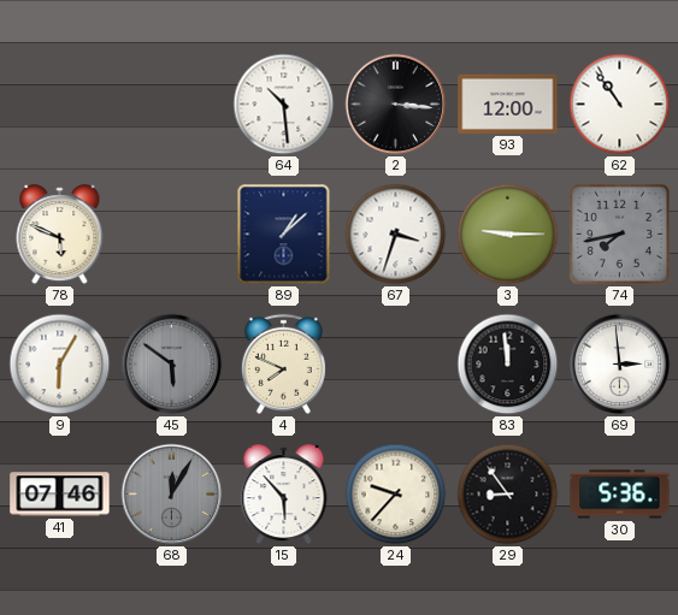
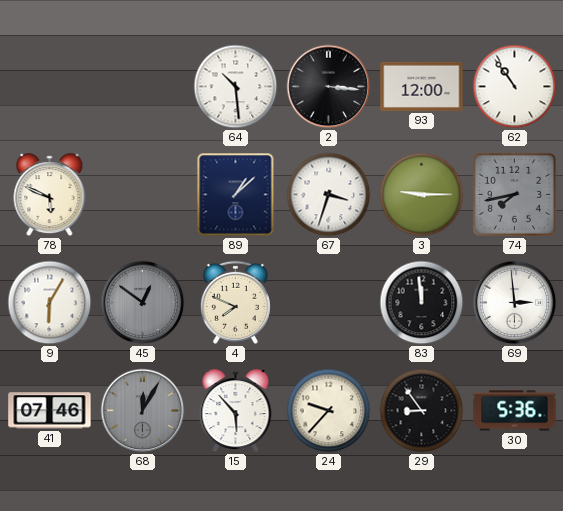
45: 5:51 -> 12:51 (143, 303)
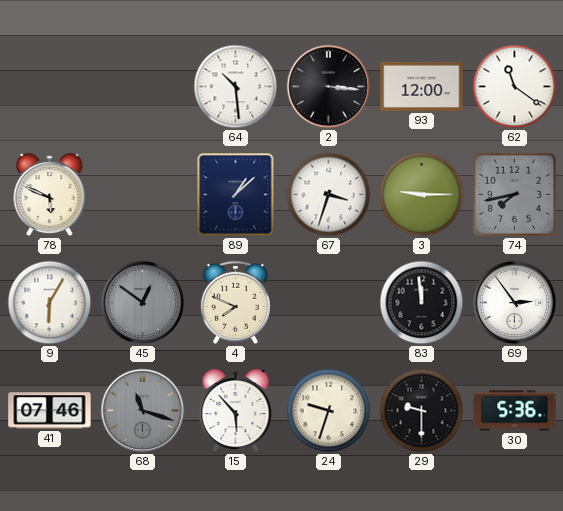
62: 10:54 -> 11:21 (515, 87)
69: 2:59 -> 2:54 (515, 303)
68: 12:05 -> 11:18 (143, 411)
24: 9:37 -> 9:33 (329, 411)
29: 8:54 -> 9:30 (422, 411)
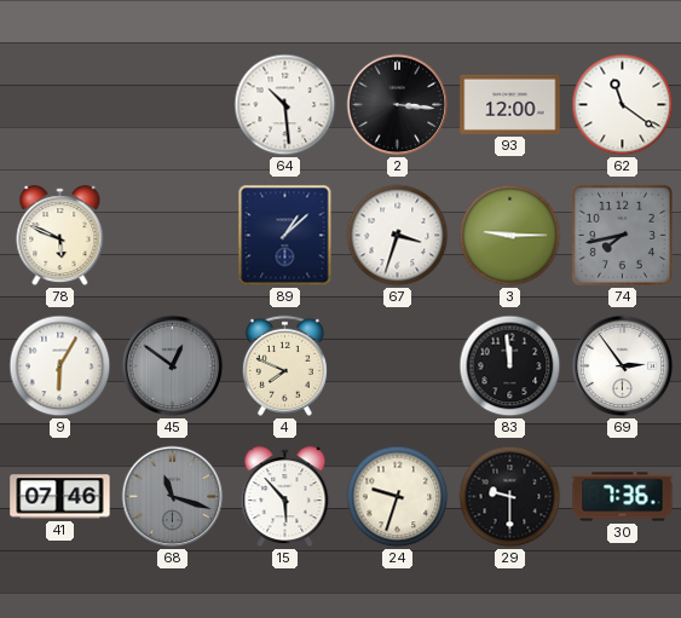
30: 5:36 -> 7:36 (623, 497)
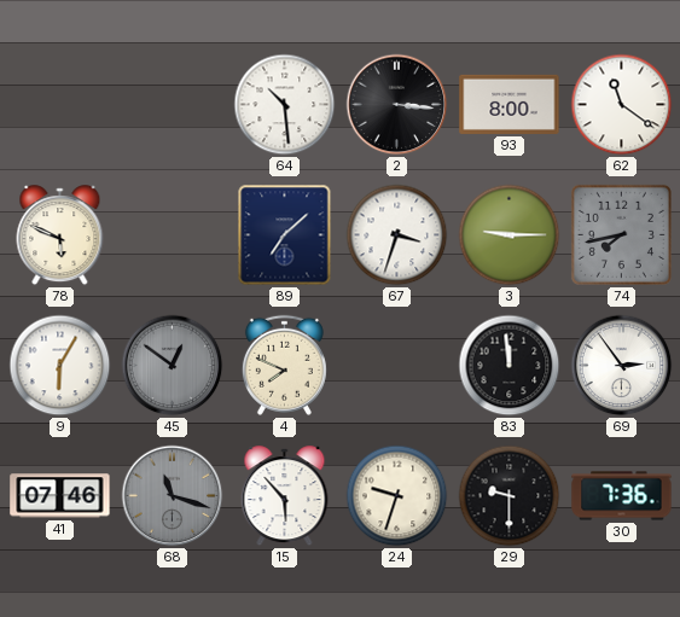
93: 12:00 -> 8:00 (510, 104)
89: 1:08 -> 7:08 (285, 235)
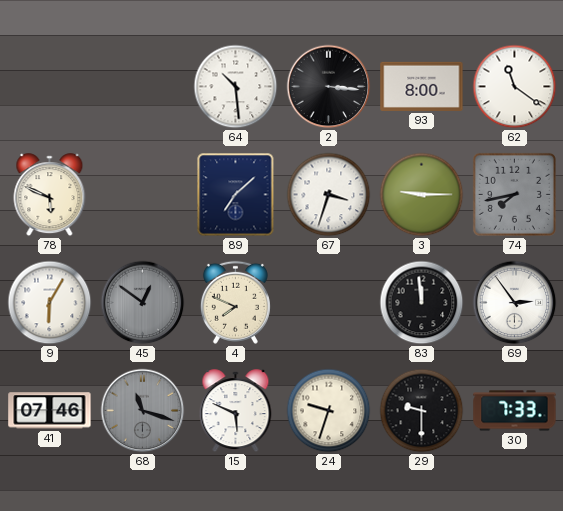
15: 5:53 -> 5:49 (236, 411)
30: 7:36 -> 7:33 (515, 411)
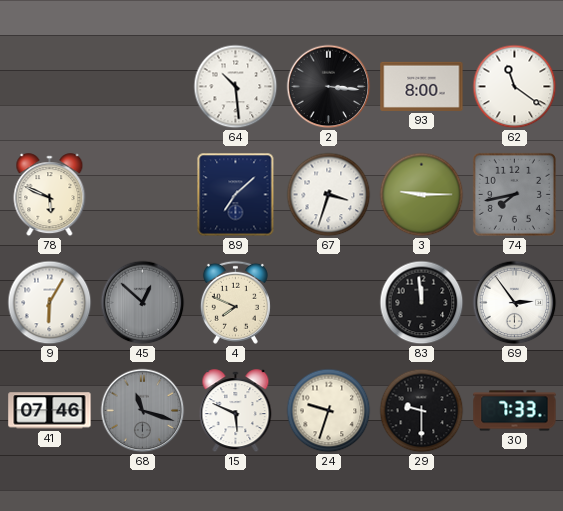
45: 12:51 -> 12:52 (143, 303)
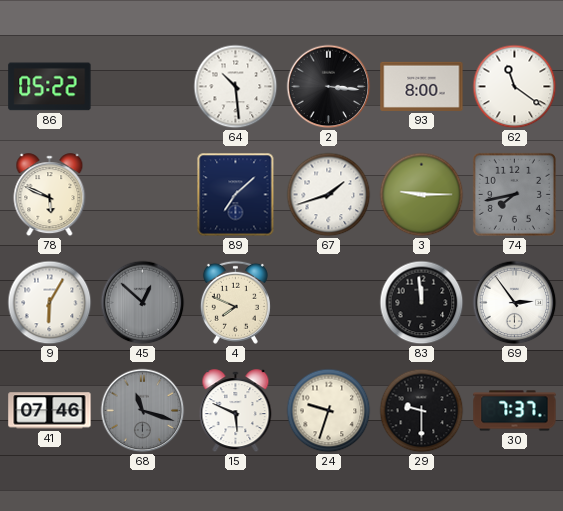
86: none -> 05:22 (50, 87)
67: 3:33 -> 1:42 (329, 195)
30: 7:33 -> 7:37 (515, 411)
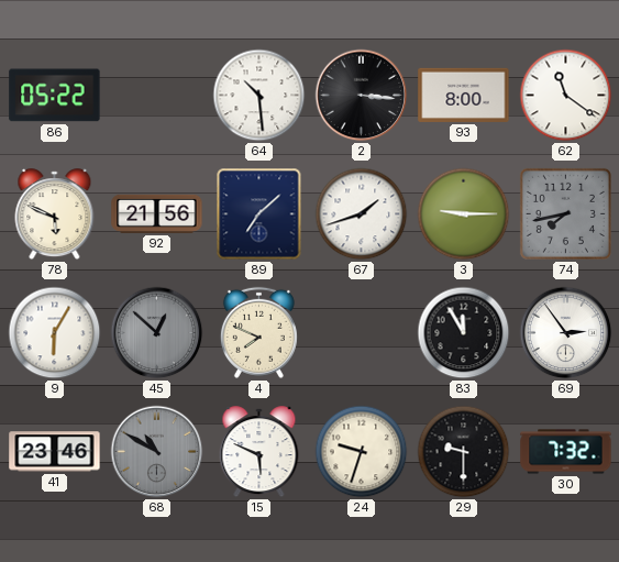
92: none -> 21:56 (157, 213)
83: 11:59 -> 11:55 (464, 333)
41: 07:46 -> 23:46 (55, 452)
68: 11:18 -> 10:50 (157, 452)
30: 7:37 -> 7:32 (566, 452)
